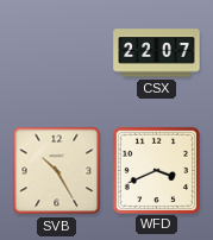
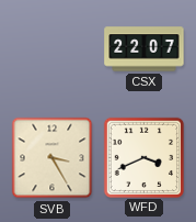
SVB: 10:25 -> 3:25 (53, 158)
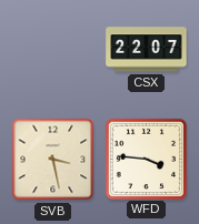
SVB: 3:25 -> 3:28 (53, 160)
WFD: 3:41 -> 3:46 (146, 159)
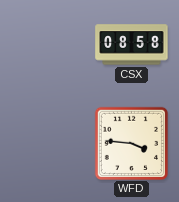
CSX: 22:07 -> 08:58 (132, 45)
SVB: 3:28 -> none (53, 160)
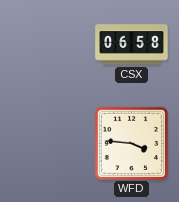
CSX: 08:58 -> 06:58 (132, 45)
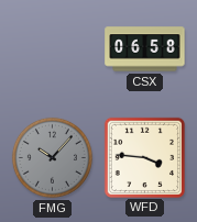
FMG: none -> 10:07 (52, 157)
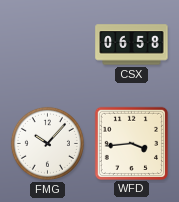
FMG dial: grey -> white (47, 143)
WFD: 3:46 -> 3:44 (131, 143)
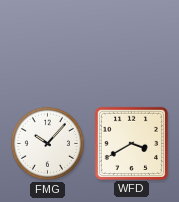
CSX: 06:58 -> none (132, 45)
WFD: 3:44 -> 3:40 (131, 143)
